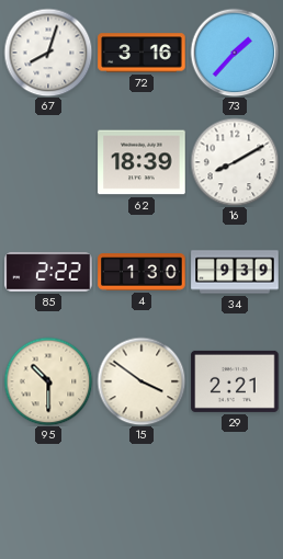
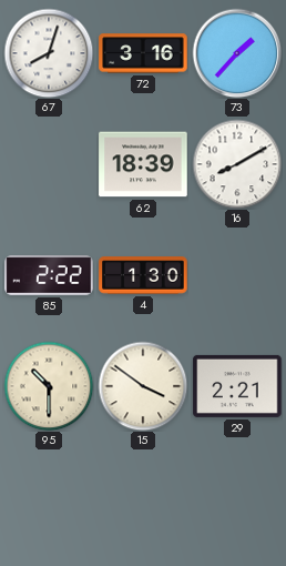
34: 9:39 -> none (235, 272)
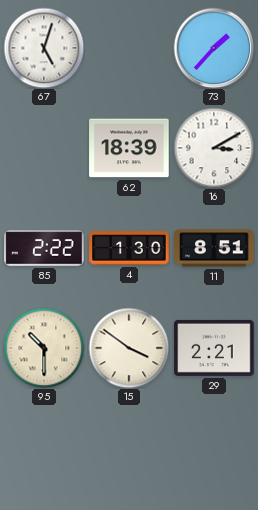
67: 8:03 -> 5:03 (44, 48)
72: 3:16 -> none (143, 53)
16: 8:10 -> 3:10 (214, 148)
11: none -> 8:51 (214, 248)
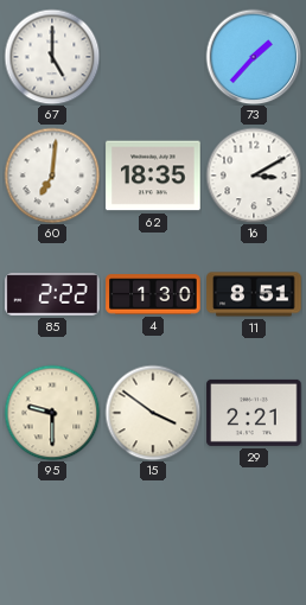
67: 5:03 -> 5:00 (52, 57)
60: none -> 7:01 (52, 176)
62: 18:39 -> 18:35 (153, 176)
95: 10:30 -> 9:30 (52, 413)
